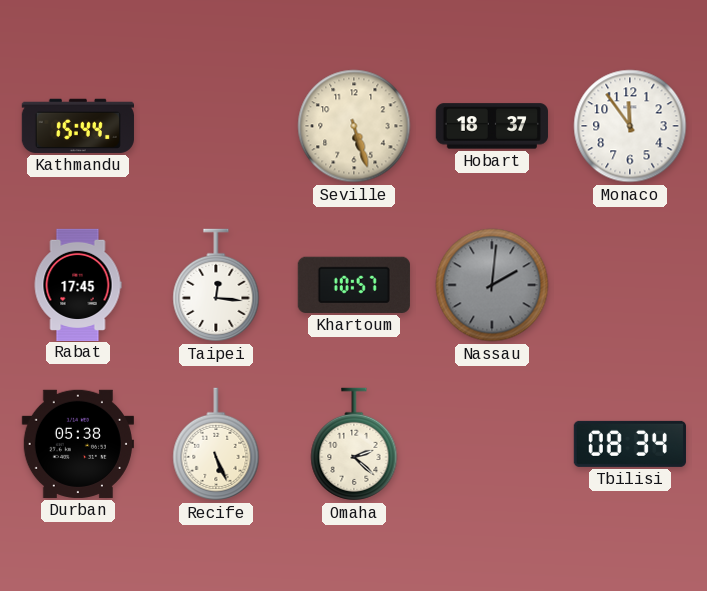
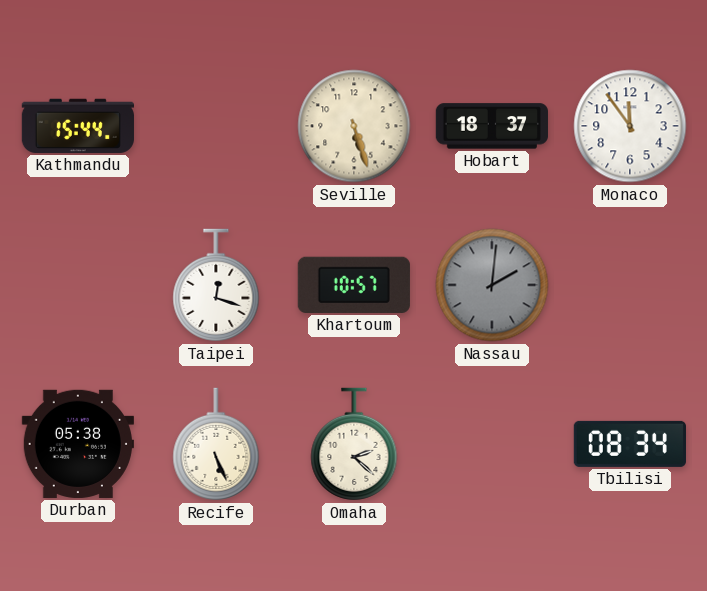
Rabat: 17:45 -> none (78, 284)
Taipei: 12:16 -> 12:18 (216, 285)
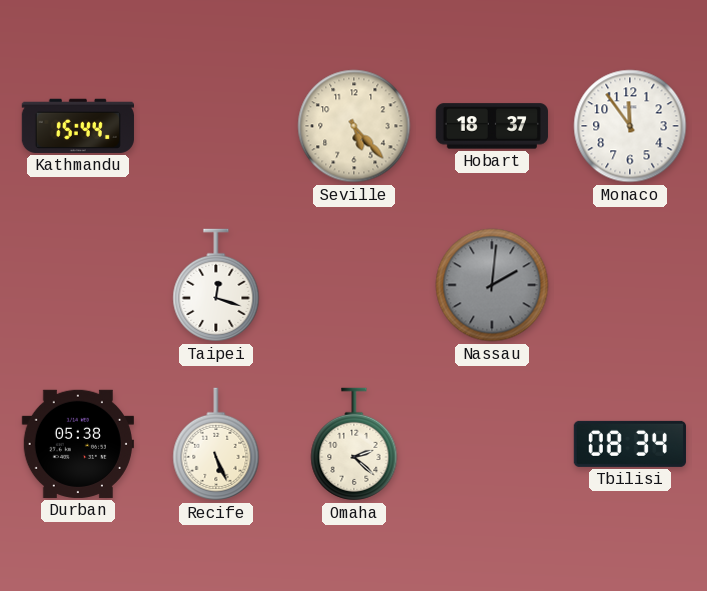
Seville: 5:27 -> 5:23 (354, 126)
Khartoum: 10:57 -> none (354, 285)
